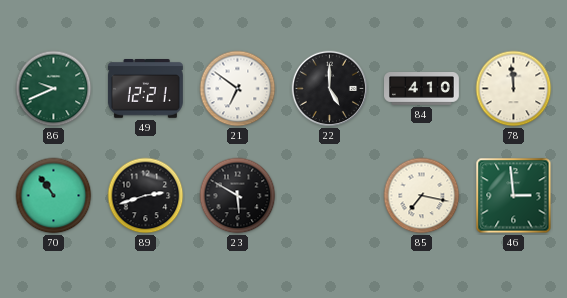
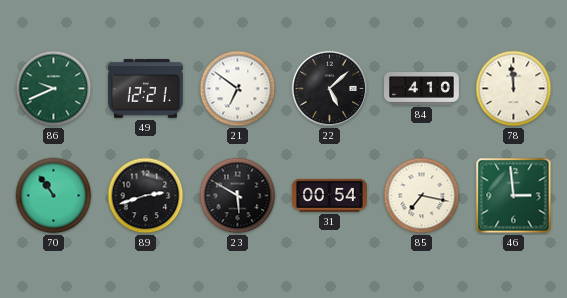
22: 5:00 -> 5:08 (330, 89)
31: none -> 00:54 (329, 195)
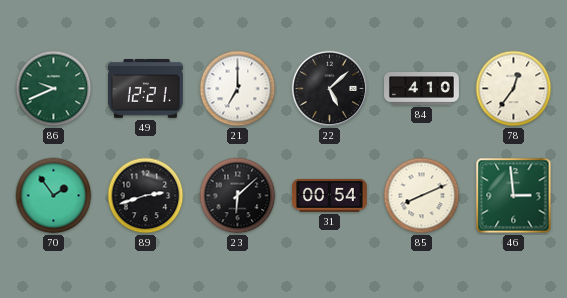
21: 6:51 -> 7:00 (238, 89)
78: 11:59 -> 12:36 (514, 89)
70: 10:54 -> 1:54 (54, 196)
23: 5:50 -> 6:08 (238, 196)
85: 7:17 -> 8:11 (422, 196)
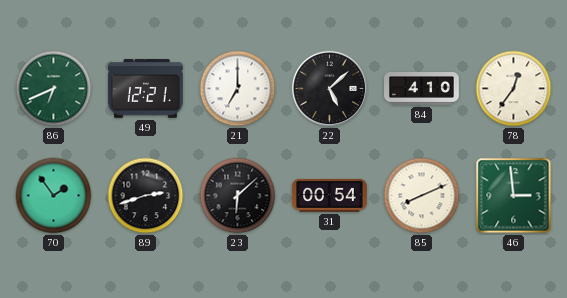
86: 9:41 -> 6:41 (54, 89)
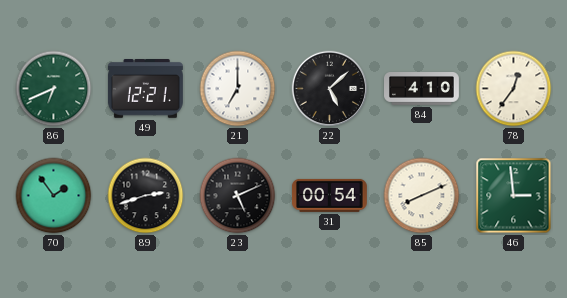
23: 6:08 -> 5:11 (238, 196)
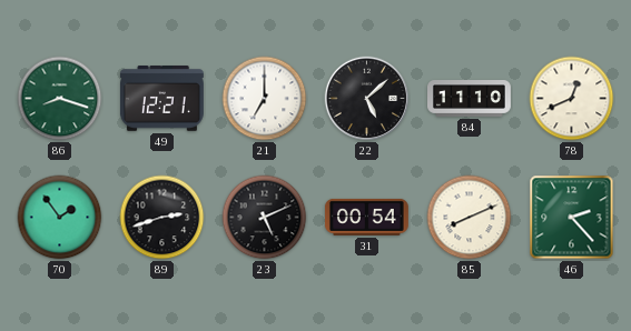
86: 6:41 -> 8:18 (60, 99)
84: 4:10 -> 11:10 (470, 99)
78: 12:36 -> 12:41 (572, 99)
46: 2:59 -> 2:23 (572, 218)
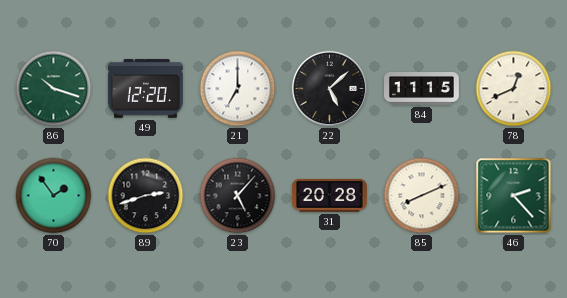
86: 8:18 -> 10:18 (54, 89)
49: 12:21 -> 12:20 (146, 89)
84: 11:10 -> 11:15 (422, 89)
23: 5:11 -> 5:07 (238, 196)
31: 00:54 -> 20:28 (329, 195)
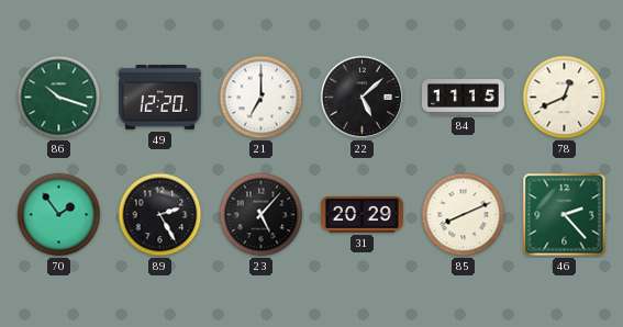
89: 2:42 -> 2:25 (160, 215)
31: 20:28 -> 20:29 (361, 214)
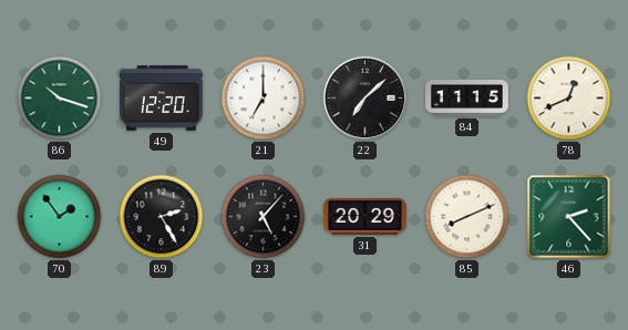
22: 5:08 -> 7:08 (366, 99)
